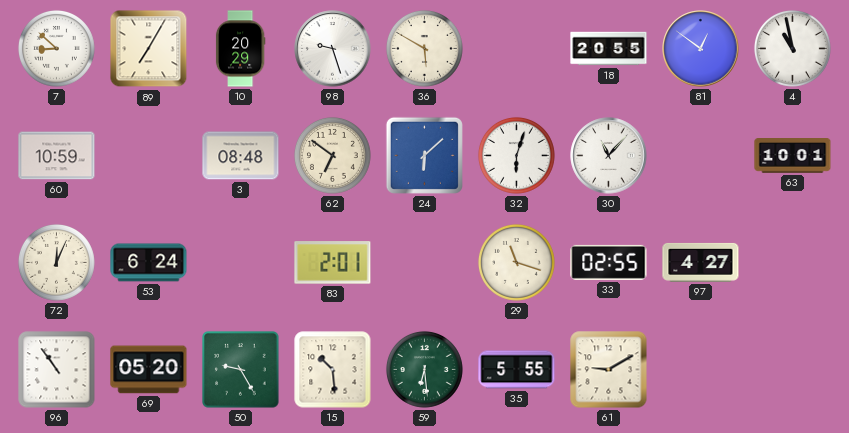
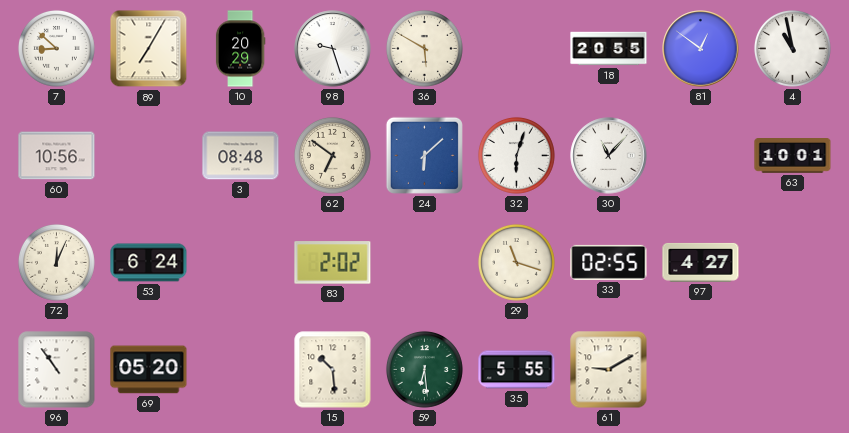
60: 10:59 -> 10:56 (57, 156)
83: 2:01 -> 2:02 (333, 263)
50: 9:25 -> none (241, 370)
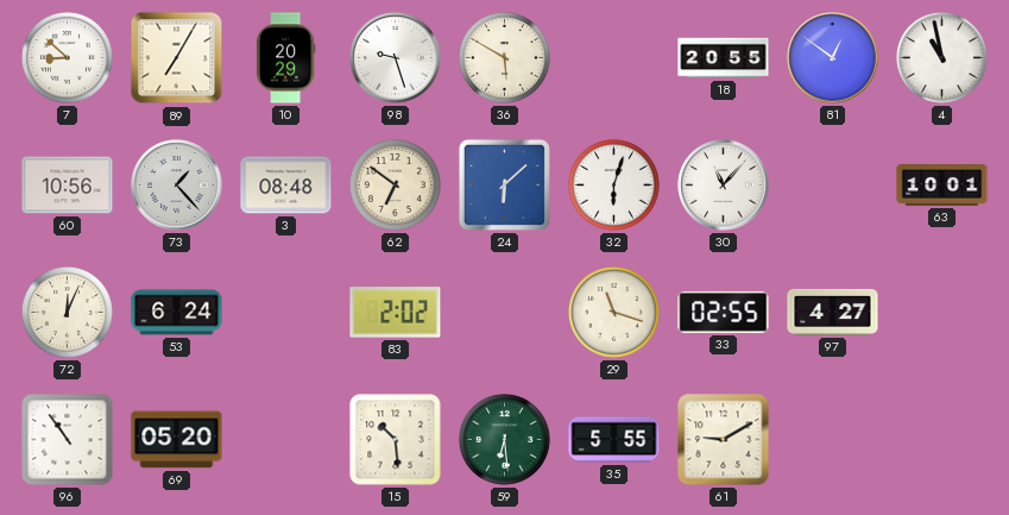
73: none -> 1:23 (177, 186)
